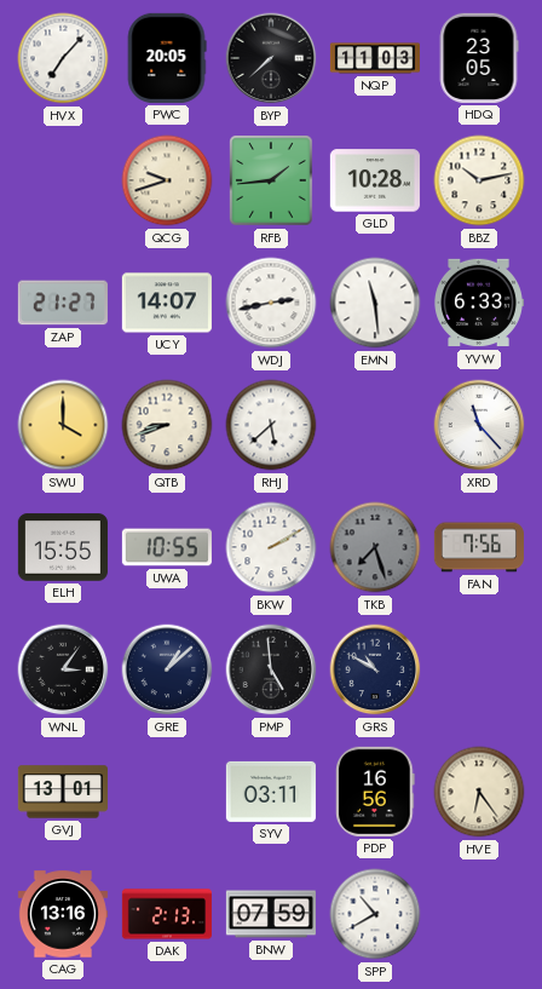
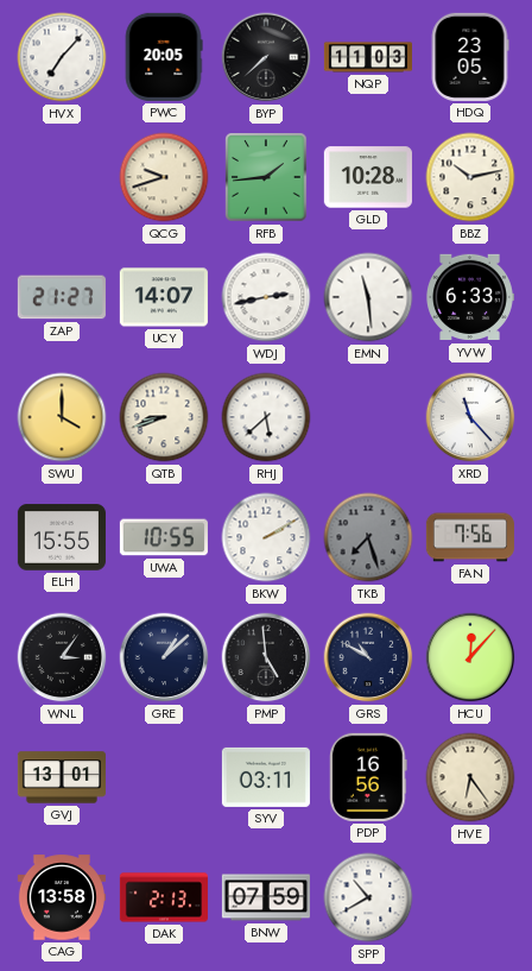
HCU: none -> 12:07 (470, 657)
CAG: 13:16 -> 13:58 (62, 897)
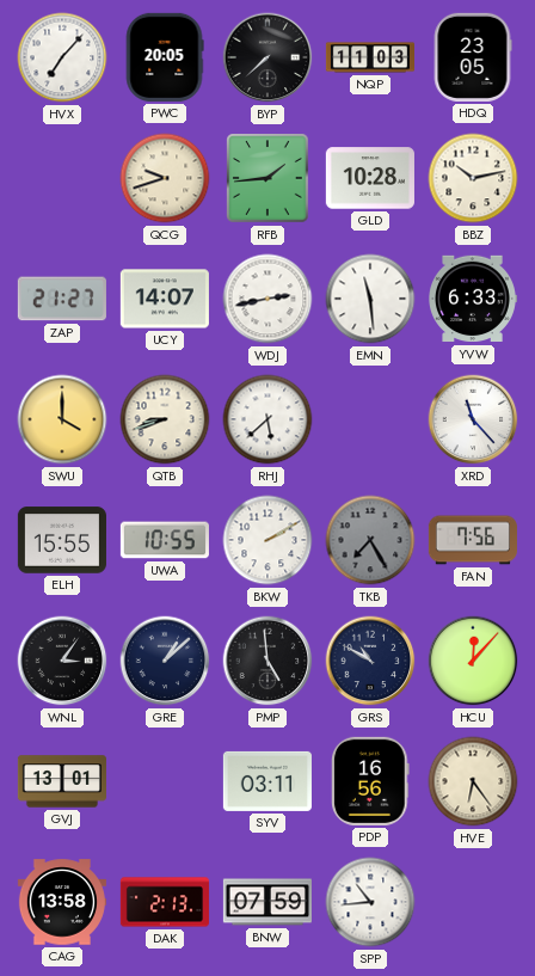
TKB: 7:27 -> 7:25 (370, 540)
SPP: 10:40 -> 10:44 (370, 902)
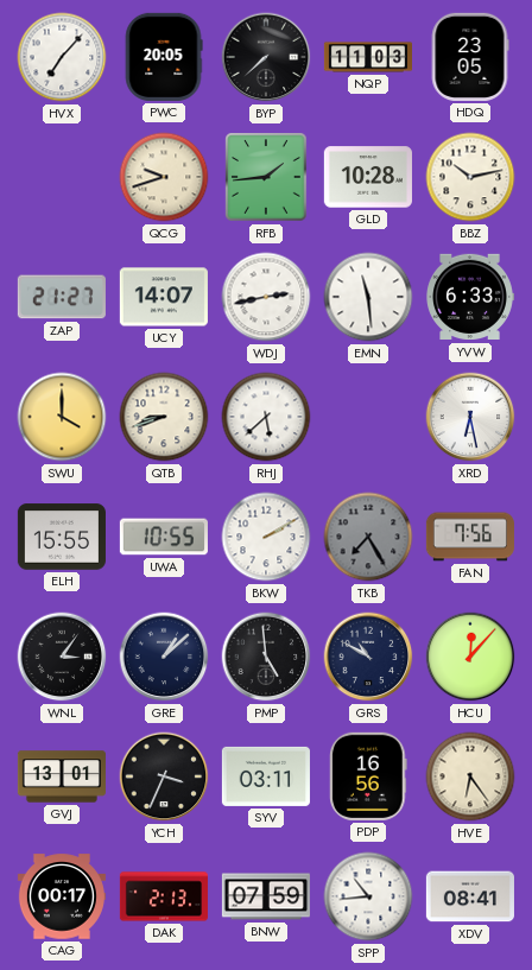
XRD: 11:23 -> 6:28 (470, 417)
YCH: none -> 3:34 (164, 776)
CAG: 13:58 -> 00:17 (62, 896)
XDV: none -> 08:41 (470, 896)
